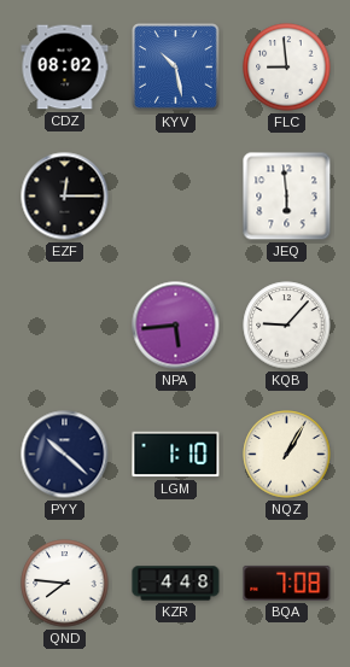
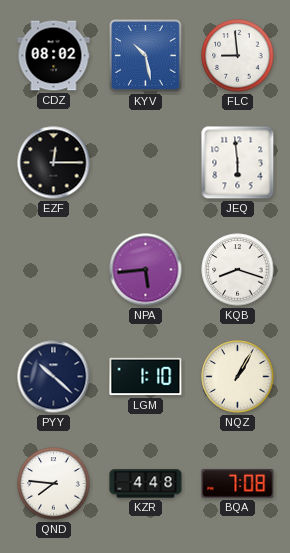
KQB: 9:07 -> 8:18 (238, 270)
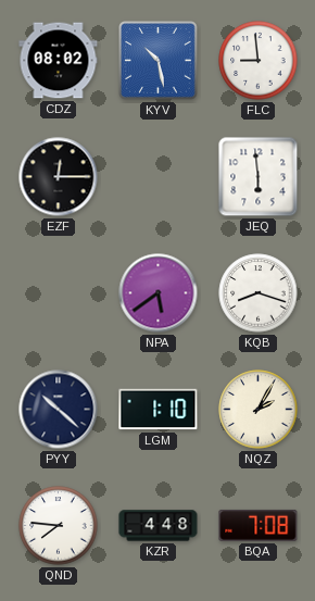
NPA: 5:44 -> 5:39 (159, 293)
NQZ: 1:05 -> 2:05 (259, 410)
